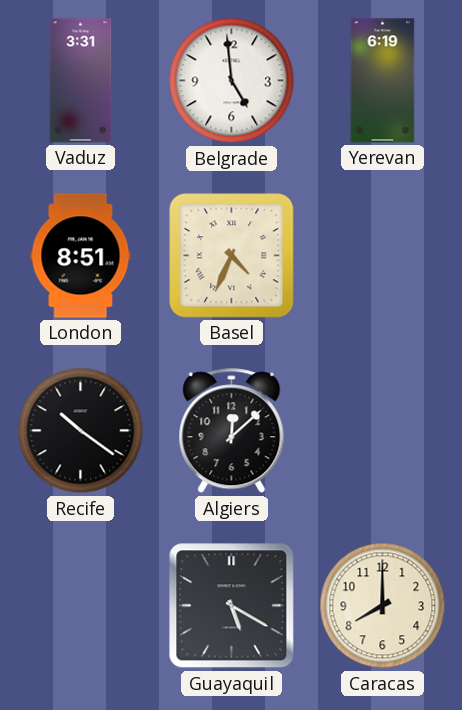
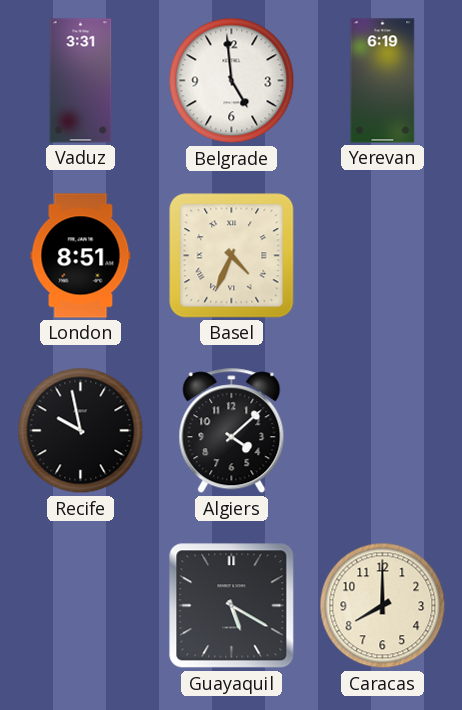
Recife: 10:21 -> 9:58 (81, 431)
Algiers: 12:08 -> 4:08 (232, 431)
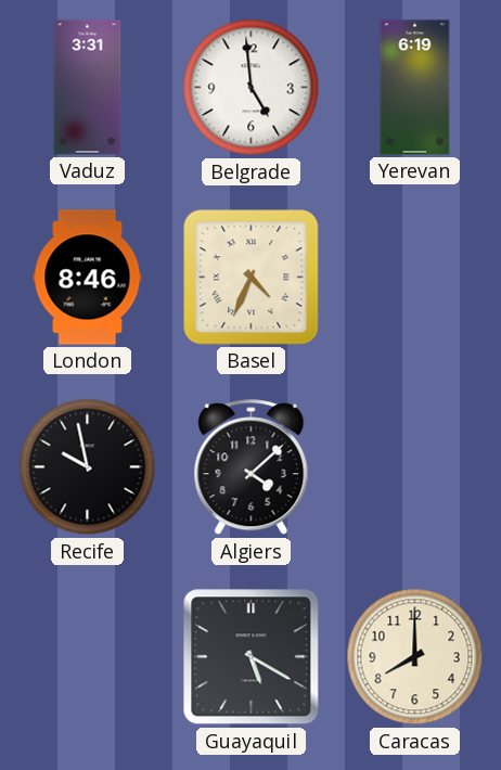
London: 8:51 -> 8:46 (88, 278)
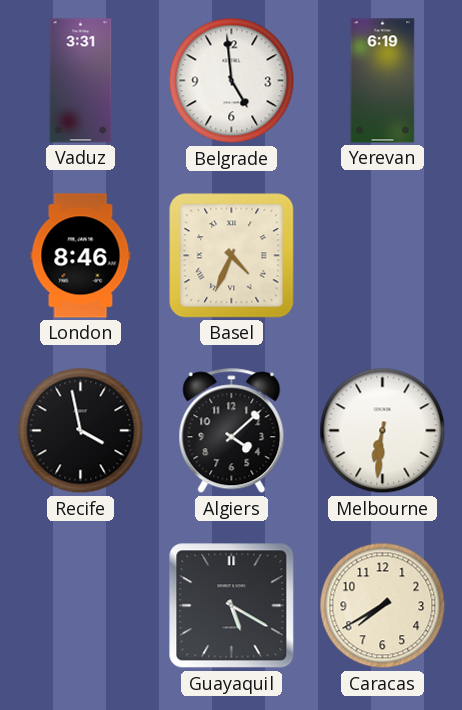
Recife: 9:58 -> 3:58 (81, 431)
Melbourne: none -> 6:31 (383, 431)
Caracas: 8:00 -> 7:40 (383, 606)
